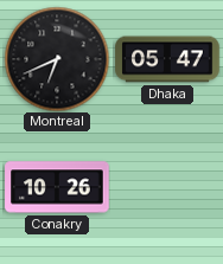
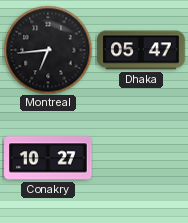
Montreal: 6:41 -> 6:44 (48, 50)
Conakry: 10:26 -> 10:27 (48, 158)
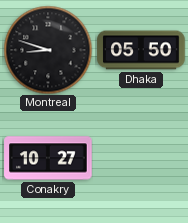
Montreal: 6:44 -> 8:48 (48, 50)
Dhaka: 05:47 -> 05:50 (141, 50)
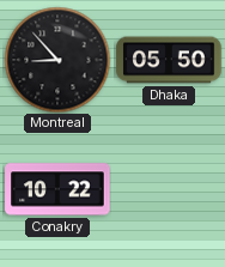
Montreal: 8:48 -> 8:53 (57, 60)
Conakry: 10:27 -> 10:22 (57, 189)
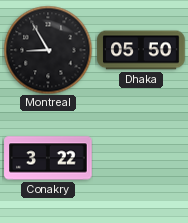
Montreal: 8:53 -> 8:55 (48, 50)
Conakry: 10:22 -> 3:22 (48, 158)
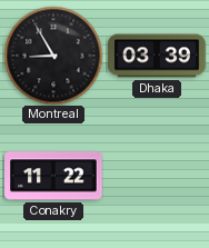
Dhaka: 05:50 -> 03:39 (157, 56)
Conakry: 3:22 -> 11:22 (53, 176)
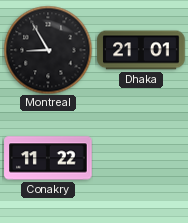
Dhaka: 03:39 -> 21:01 (141, 50)
